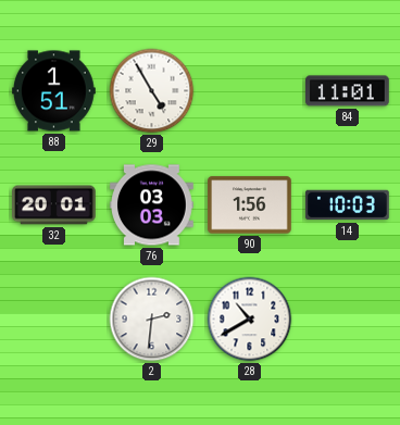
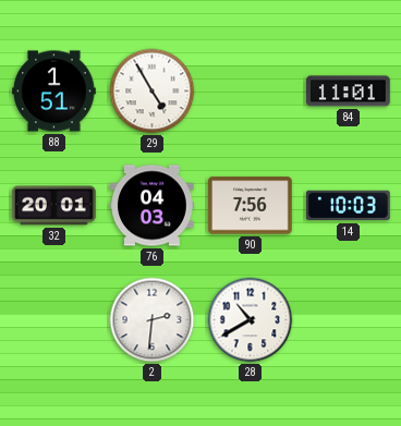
76: 03:03 -> 04:03 (153, 206)
90: 1:56 -> 7:56 (251, 206)
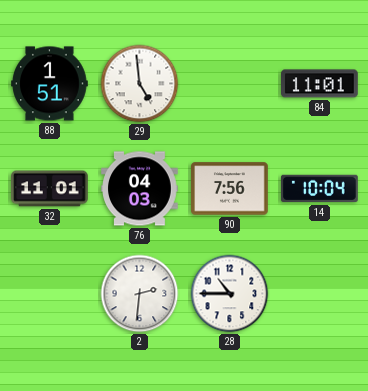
29: 4:55 -> 4:59 (140, 84)
32: 20:01 -> 11:01 (50, 189)
14: 10:03 -> 10:04 (320, 189)
28: 10:40 -> 10:45 (230, 294)
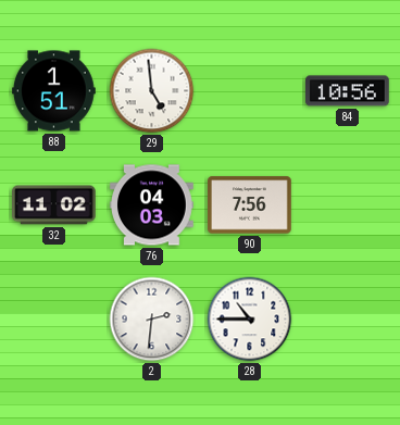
84: 11:01 -> 10:56 (348, 91)
32: 11:01 -> 11:02 (54, 205)
14: 10:04 -> none (320, 189)
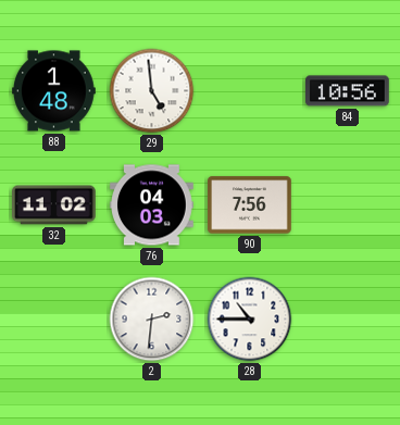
88: 1:51 -> 1:48 (54, 91)
